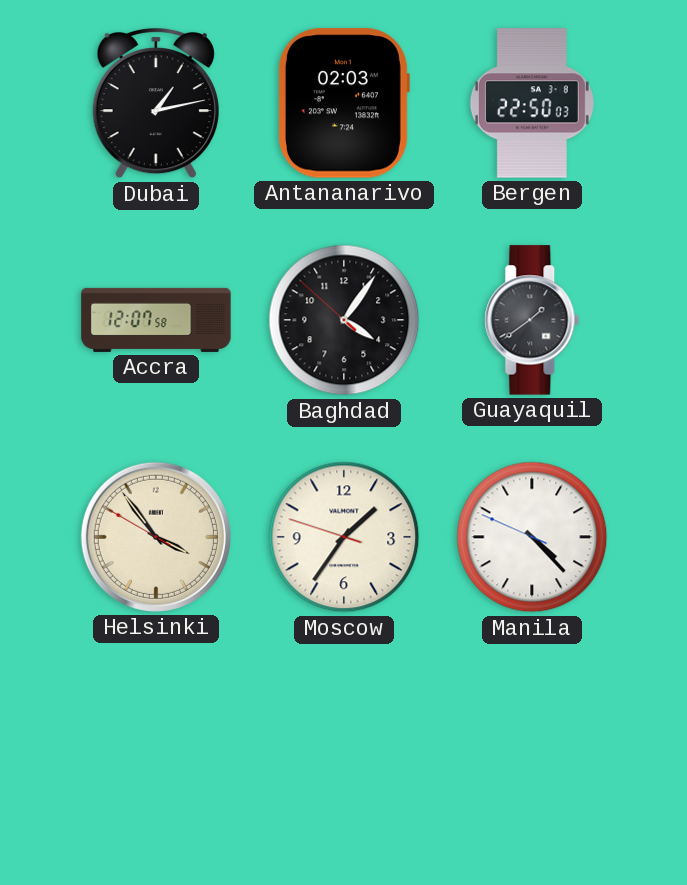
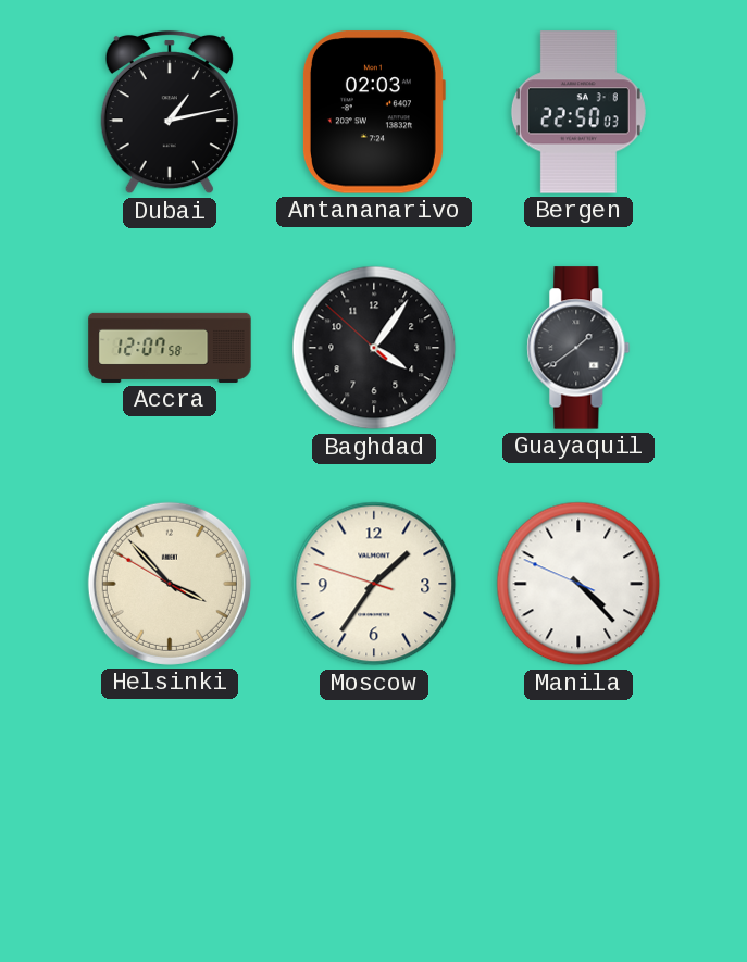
Helsinki: 3:53 -> 3:52 (170, 584)
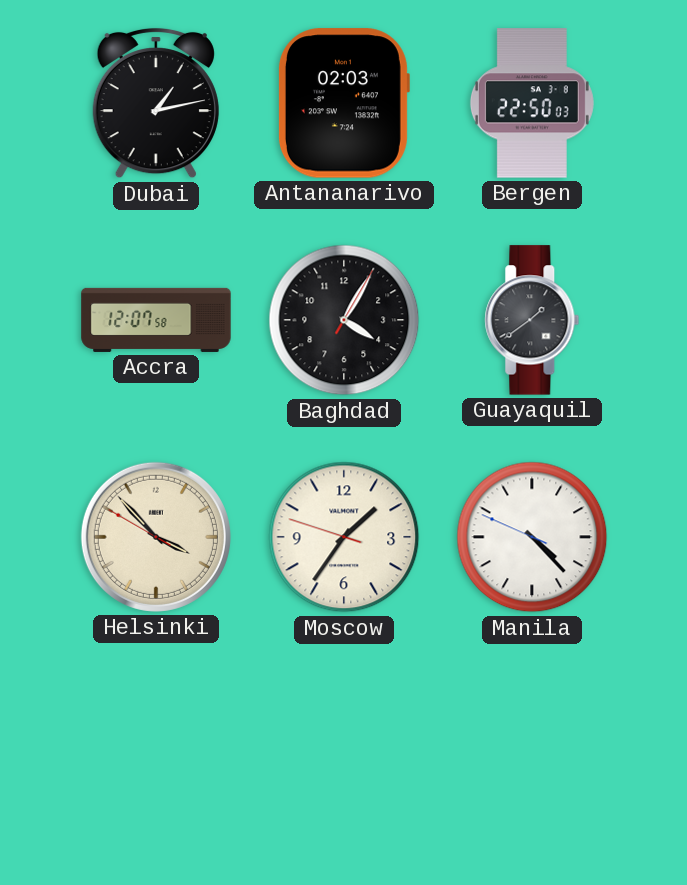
Baghdad: 4:05:52 -> 4:05:05 (344, 320)
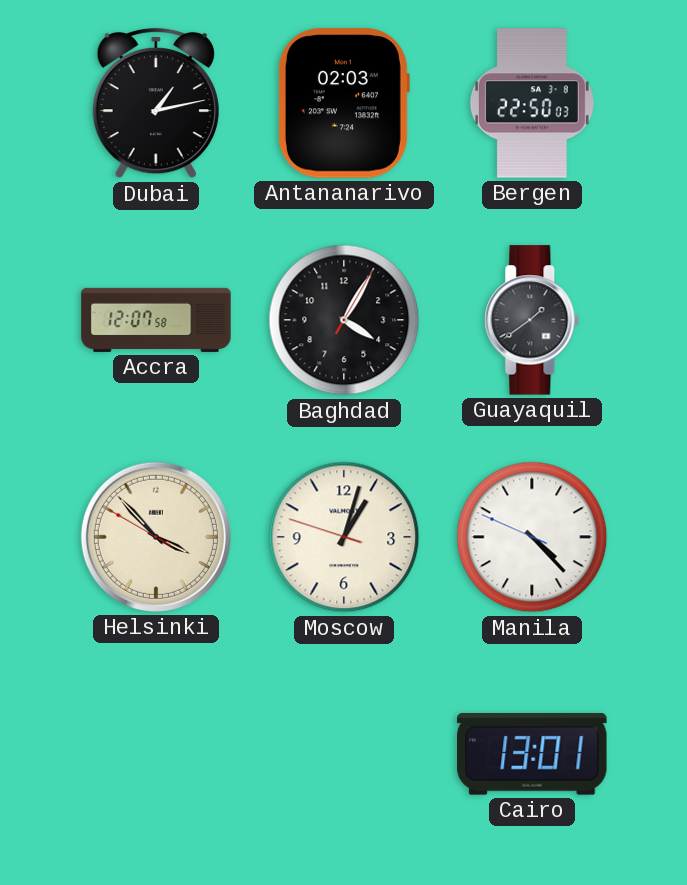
Moscow: 1:35 -> 1:02 (344, 537)
Cairo: none -> 13:01 (532, 754)
